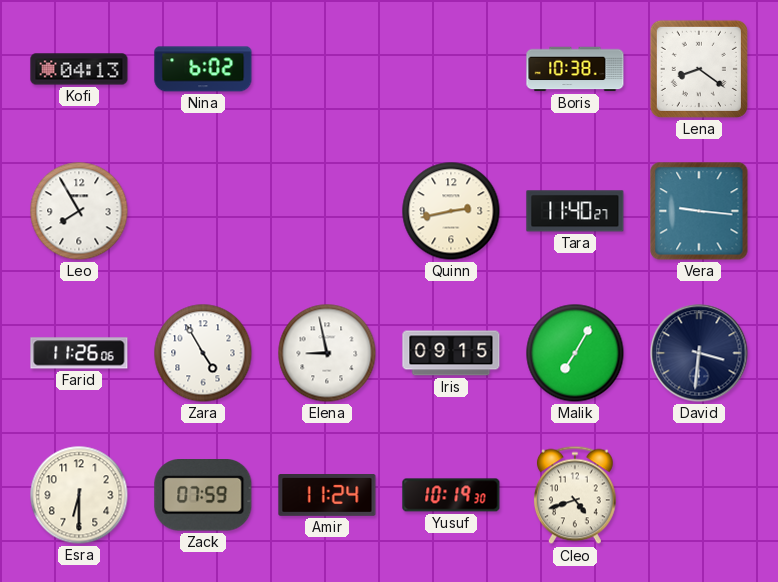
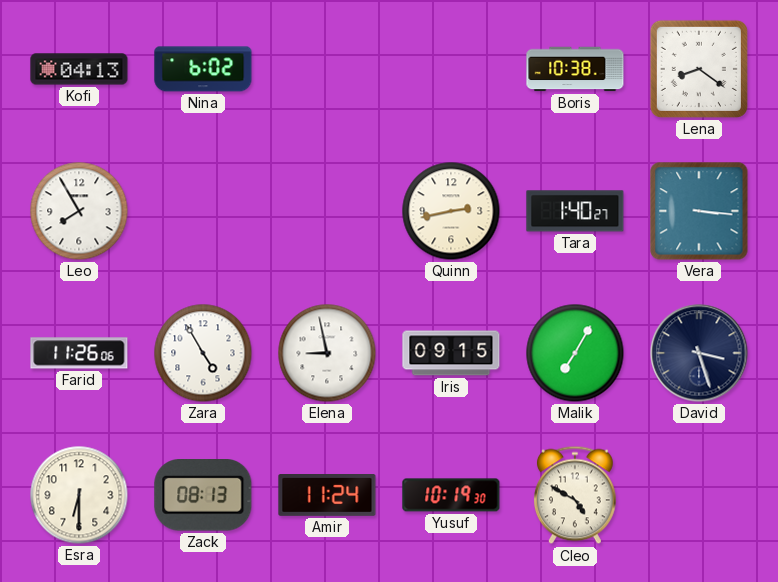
Tara: 11:40 -> 1:40 (575, 211)
Vera: 9:16 -> 3:16 (699, 211)
David: 3:31 -> 3:27 (699, 353)
Zack: 07:59 -> 08:13 (203, 496)
Cleo: 4:42 -> 4:50 (575, 495)
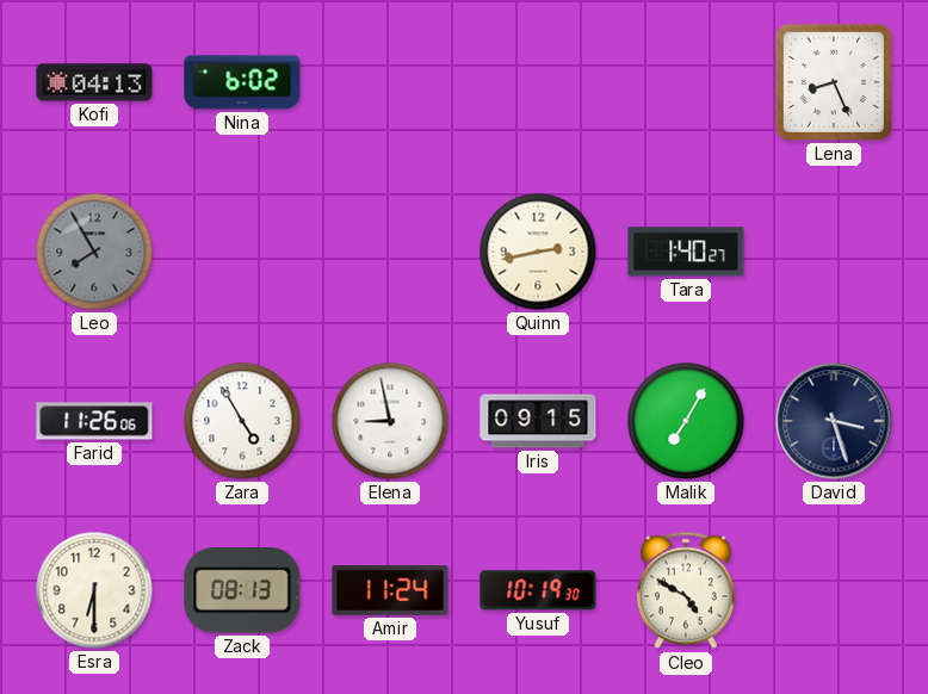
Boris: 10:38 -> none (575, 69)
Lena: 8:21 -> 8:26 (834, 82)
Leo dial: white -> grey (94, 252)
Vera: 3:16 -> none (699, 211)
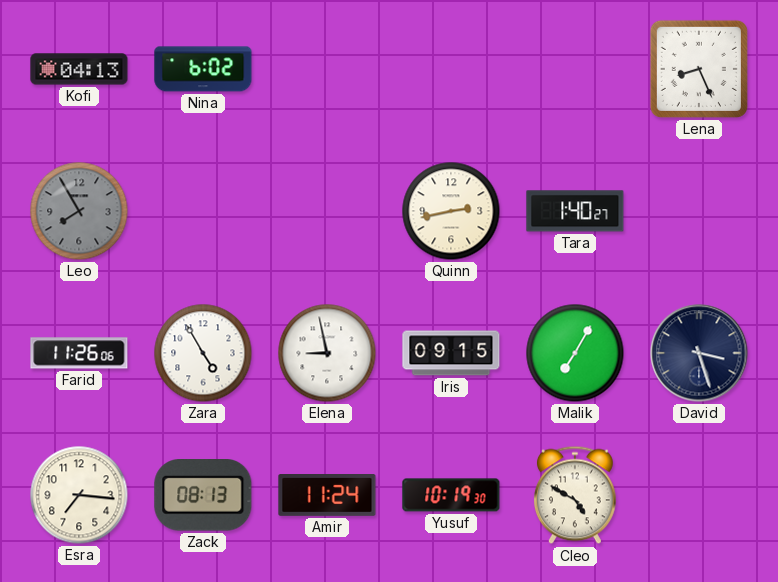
Esra: 6:30 -> 7:16 (79, 495)
